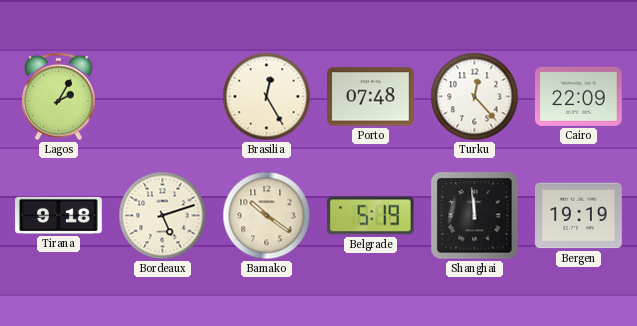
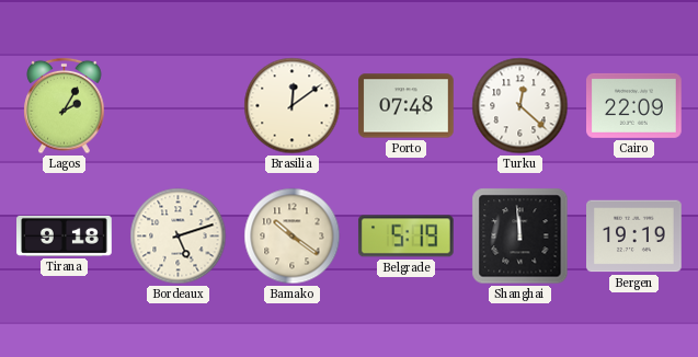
Brasilia: 12:25 -> 12:09 (293, 106)
Turku: 12:23 -> 12:22 (520, 106)
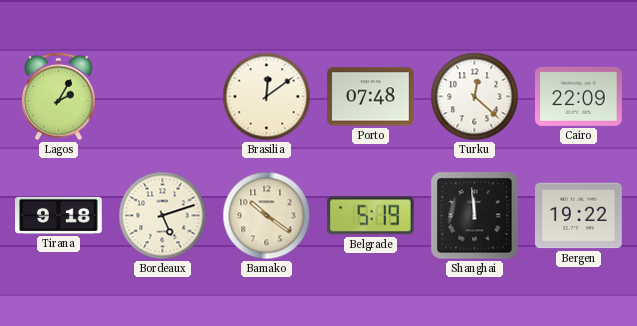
Bergen: 19:19 -> 19:22 (579, 216)
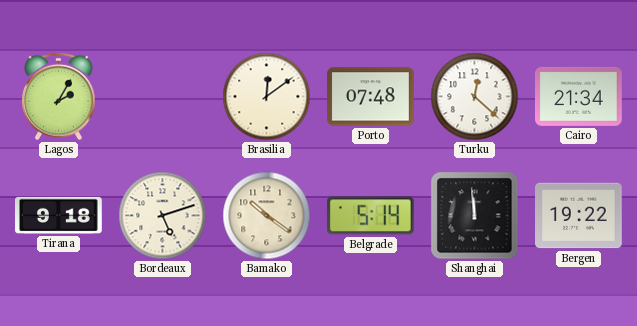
Cairo: 22:09 -> 21:34 (579, 96)
Belgrade: 5:19 -> 5:14 (370, 216)
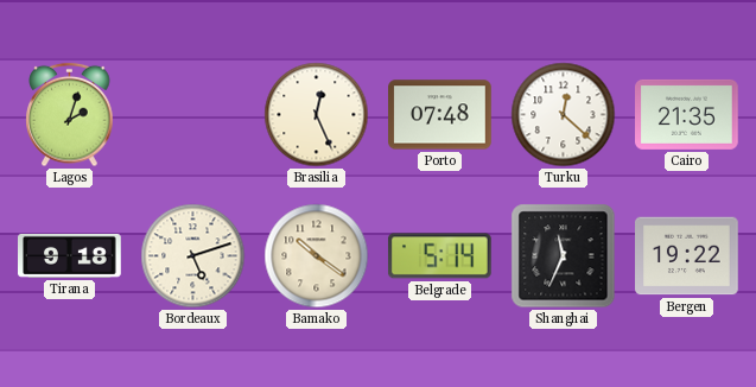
Lagos: 2:05 -> 2:03 (70, 115)
Brasilia: 12:09 -> 12:26 (317, 115)
Cairo: 21:34 -> 21:35 (687, 114)
Shanghai: 11:59 -> 11:34 (564, 256)
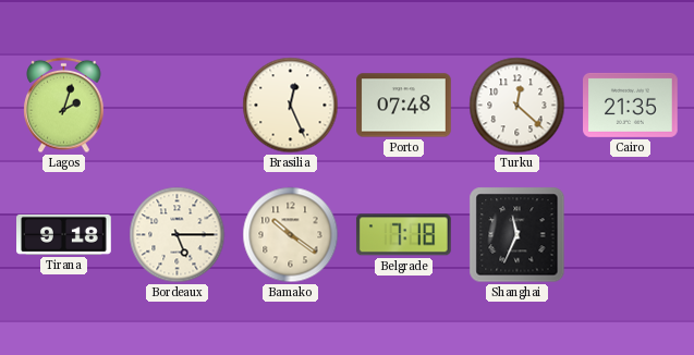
Bordeaux: 5:12 -> 5:15 (178, 235)
Belgrade: 5:14 -> 7:18 (403, 235)
Bergen: 19:22 -> none (687, 256)
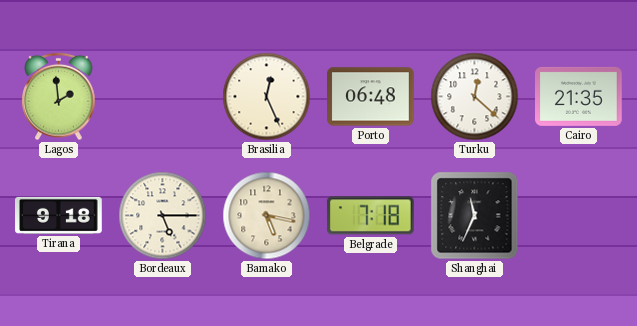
Lagos: 2:03 -> 1:59 (59, 97)
Porto: 07:48 -> 06:48 (371, 97)
Bamako: 10:21 -> 5:17 (267, 216)
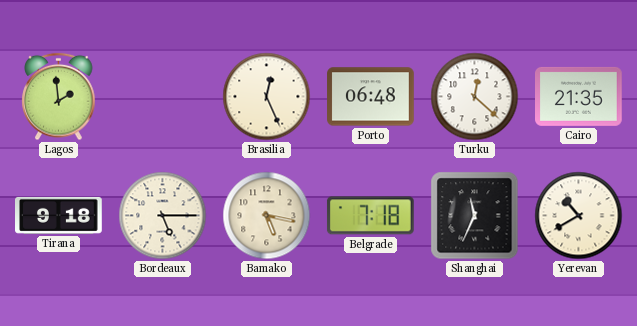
Yerevan: none -> 10:40 (579, 216)
